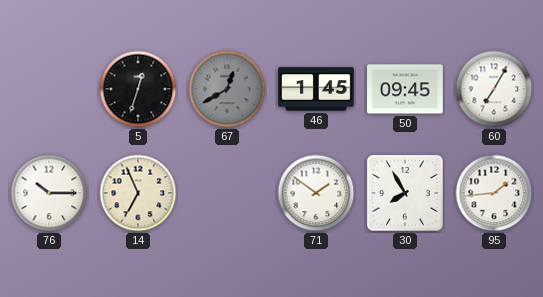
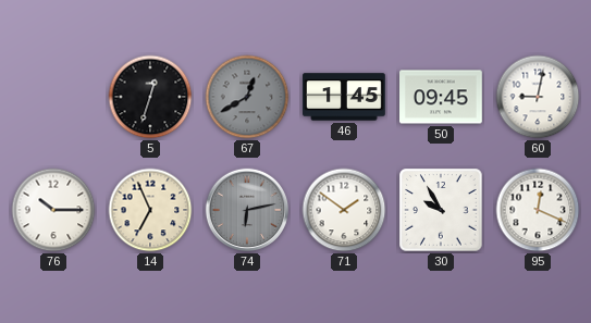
60: 7:05 -> 9:02 (538, 97)
74: none -> 6:13 (247, 210)
30: 7:55 -> 9:55 (441, 210)
95: 1:44 -> 12:19 (538, 210)
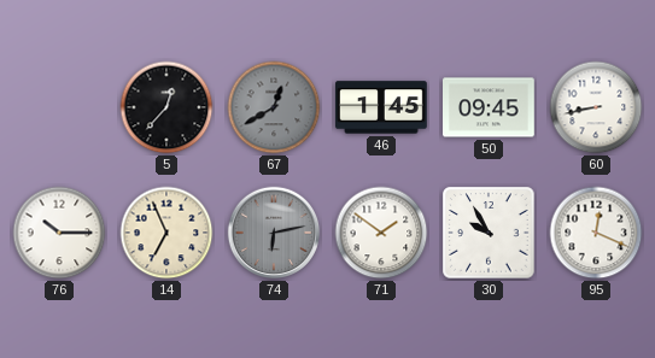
5: 12:33 -> 12:37 (166, 107)
60: 9:02 -> 8:43 (596, 107)
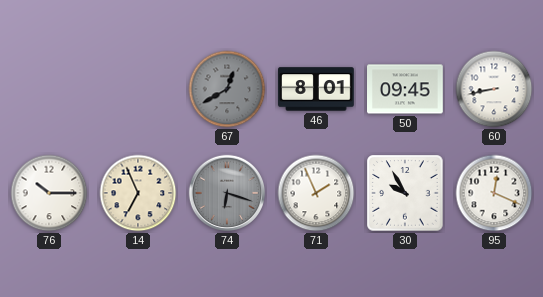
5: 12:37 -> none (166, 107)
46: 1:45 -> 8:01 (316, 89)
74: 6:13 -> 6:18 (227, 193)
71: 1:51 -> 1:56 (316, 193)
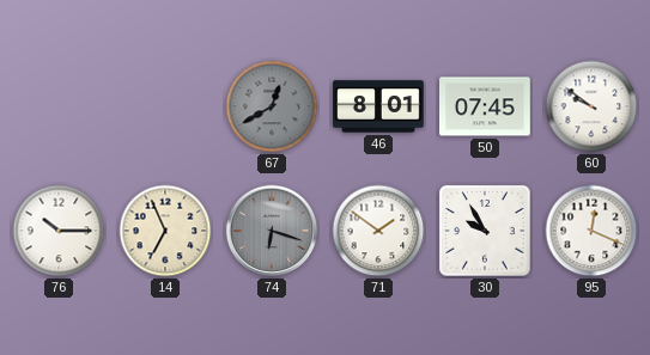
50: 09:45 -> 07:45 (485, 106)
60: 8:43 -> 9:51 (591, 106)
71: 1:56 -> 1:51 (378, 231)
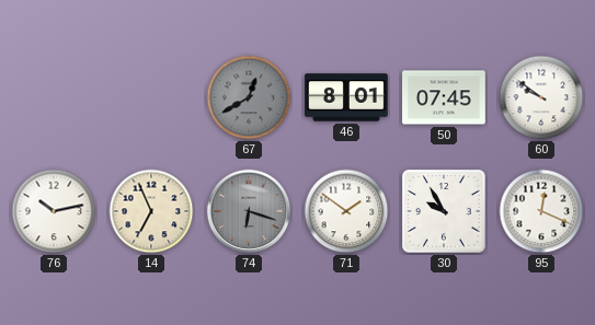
76: 10:15 -> 10:13 (54, 211)
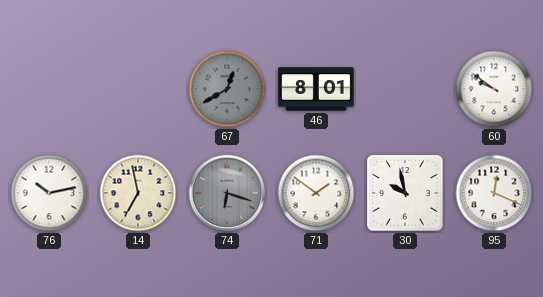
50: 07:45 -> none (444, 97)
14: 6:56 -> 6:58 (138, 193)
30: 9:55 -> 9:58 (405, 193)
